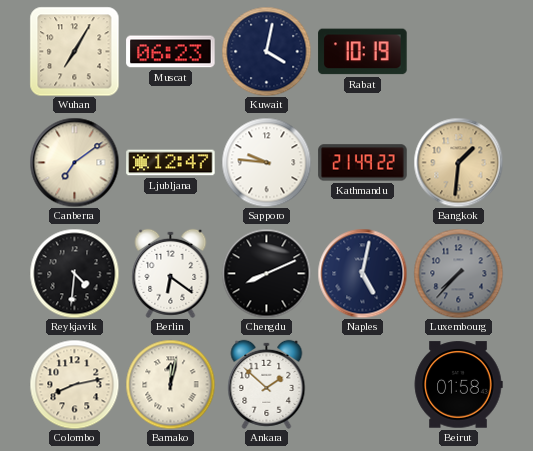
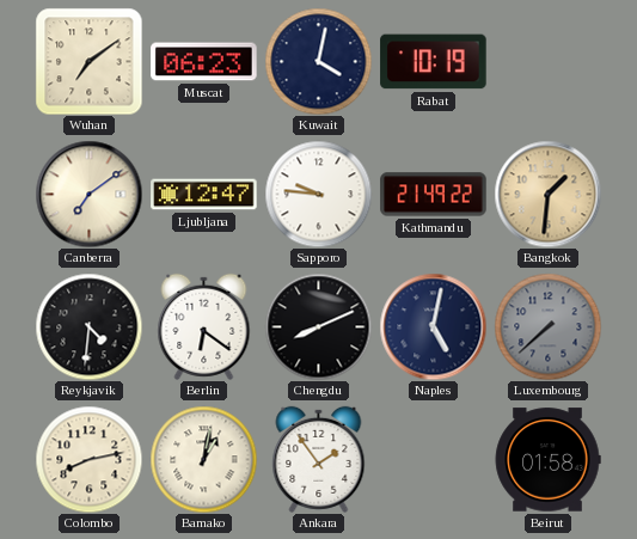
Wuhan: 7:05 -> 7:09 (88, 61)
Luxembourg: 7:37 -> 7:38 (547, 326)
Bamako: 12:02 -> 1:02 (203, 459)
Ankara: 1:52 -> 1:54 (319, 459)
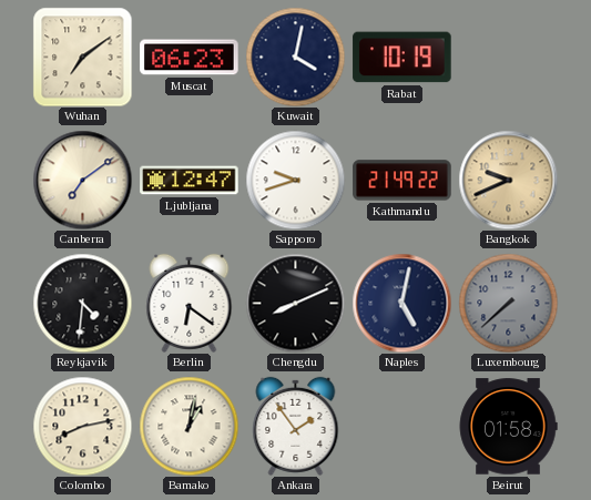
Sapporo: 9:46 -> 9:42 (295, 180)
Bangkok: 1:31 -> 9:41 (508, 180)
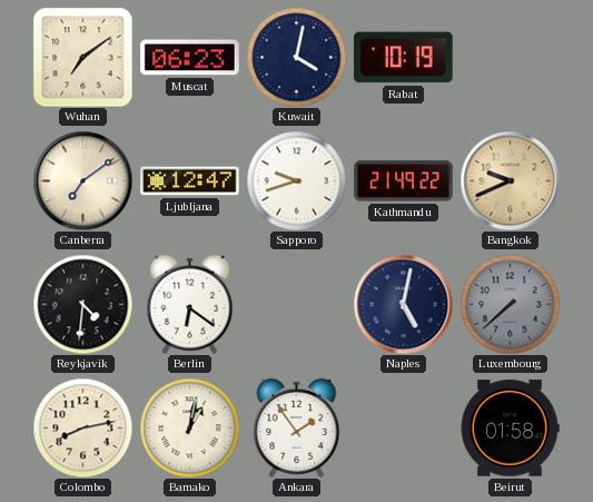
Chengdu: 8:11 -> none (295, 303)
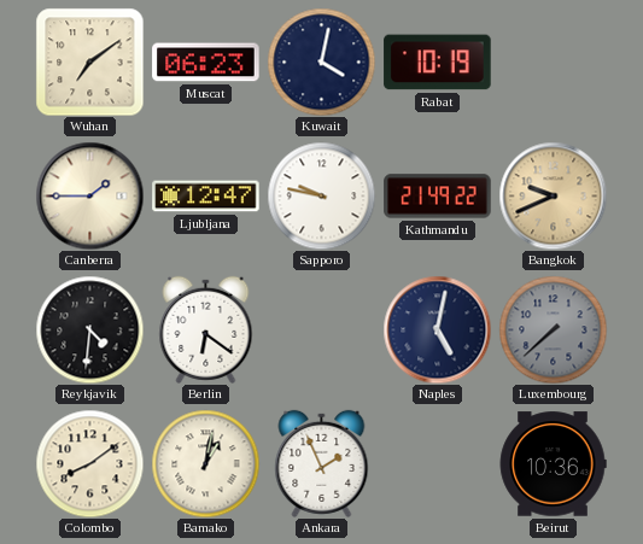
Canberra: 7:09 -> 1:45 (89, 195)
Sapporo: 9:42 -> 9:47 (321, 195)
Colombo: 8:13 -> 8:09 (89, 463)
Ankara: 1:54 -> 1:56 (322, 463)
Beirut: 01:58 -> 10:36 (553, 464)
